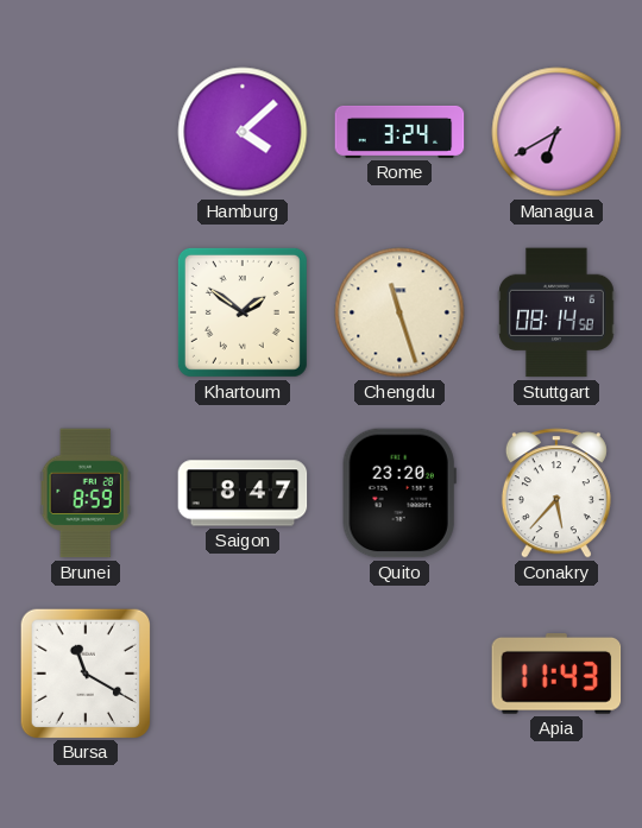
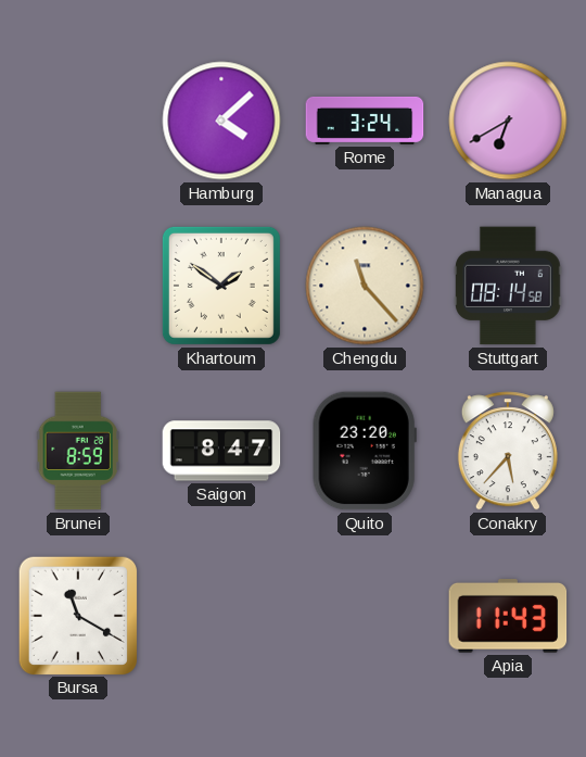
Chengdu: 11:27 -> 11:23 (365, 286)
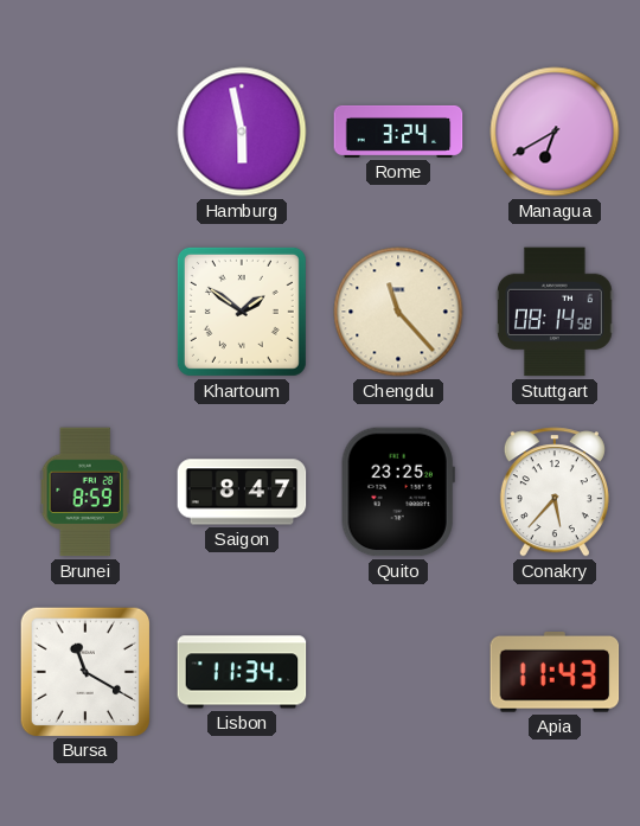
Hamburg: 4:08 -> 5:58 (242, 132)
Quito: 23:20 -> 23:25 (398, 492)
Lisbon: none -> 11:34 (242, 672)
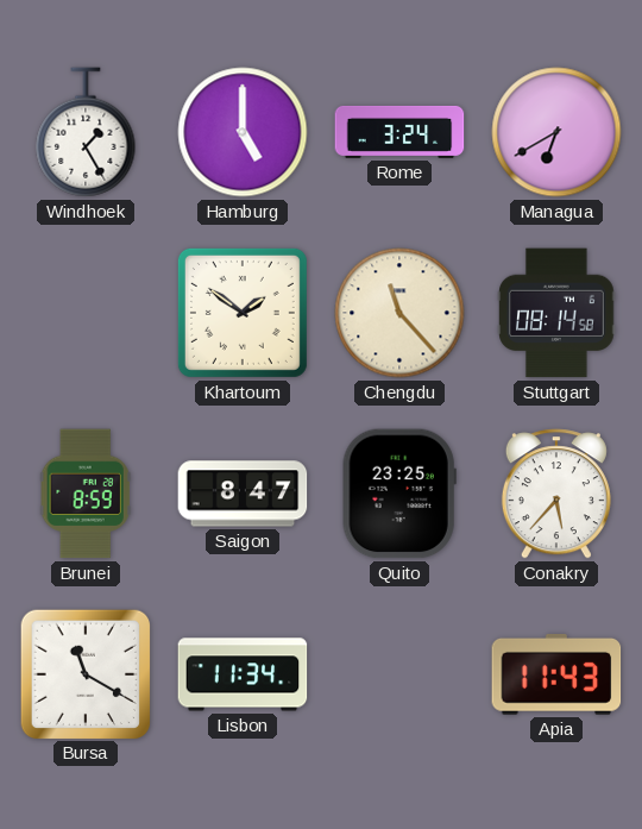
Windhoek: none -> 1:25 (86, 132)
Hamburg: 5:58 -> 5:00 (243, 132)
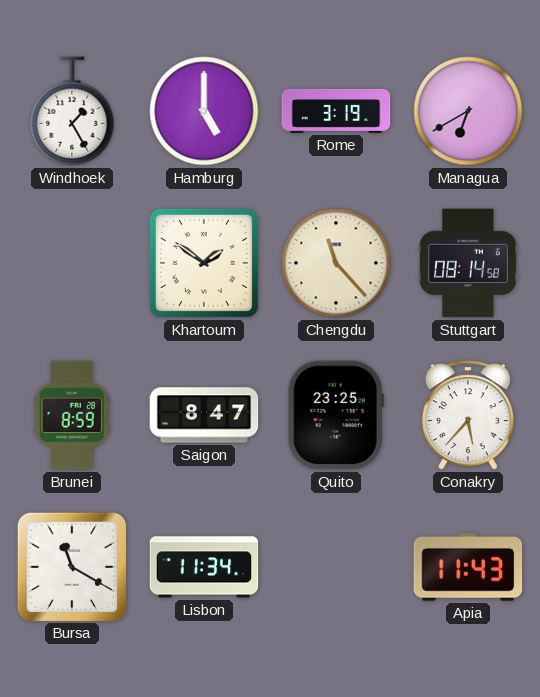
Rome: 3:24 -> 3:19 (336, 111)
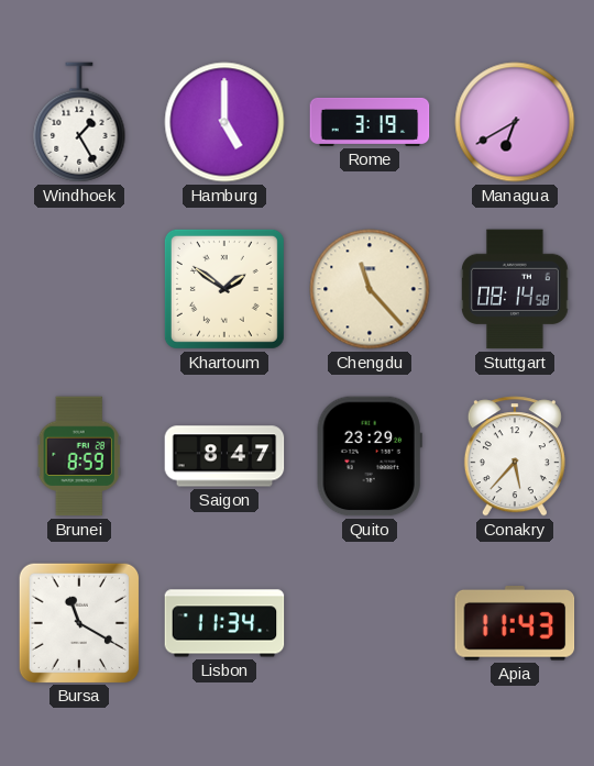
Quito: 23:25 -> 23:29 (370, 456)
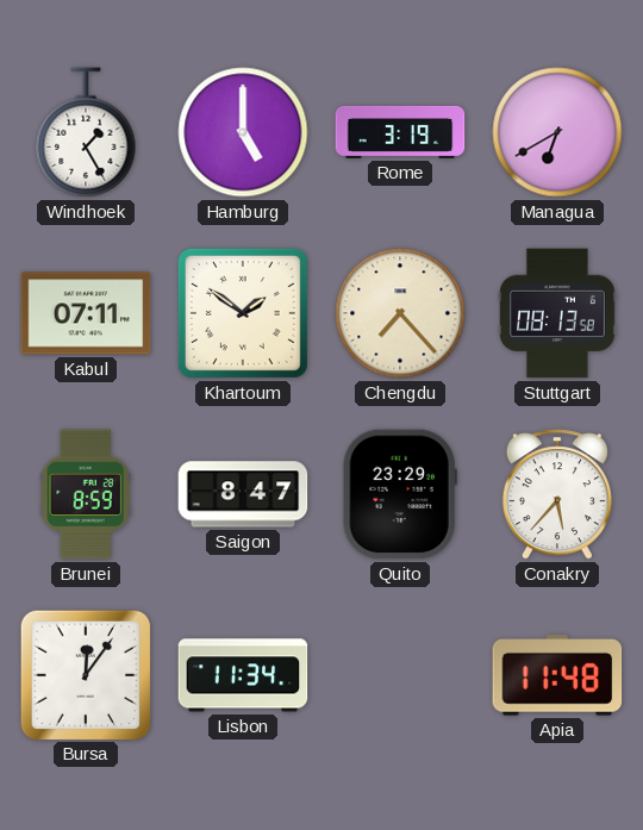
Kabul: none -> 07:11 (86, 313)
Chengdu: 11:23 -> 7:23 (400, 313)
Stuttgart: 08:14 -> 08:13 (557, 313)
Bursa: 11:20 -> 12:06 (85, 674)
Apia: 11:43 -> 11:48 (557, 676)
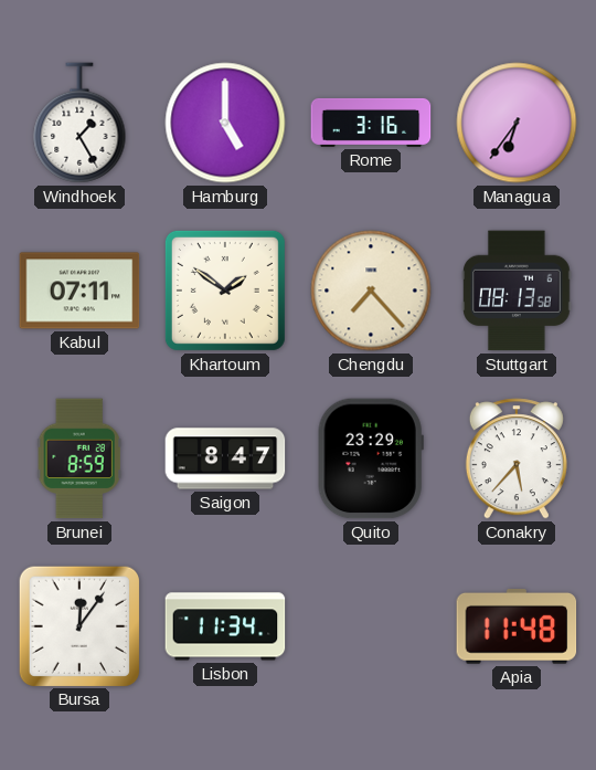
Rome: 3:19 -> 3:16 (371, 123)
Managua: 6:40 -> 6:36 (517, 123)
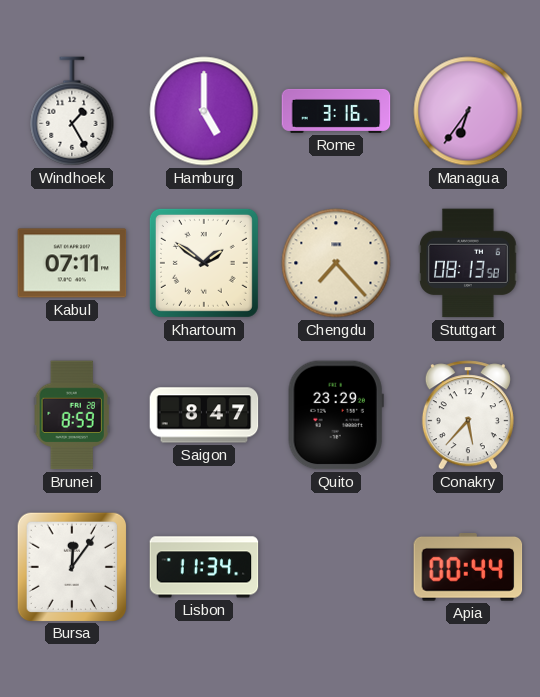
Apia: 11:48 -> 00:44 (468, 568)
